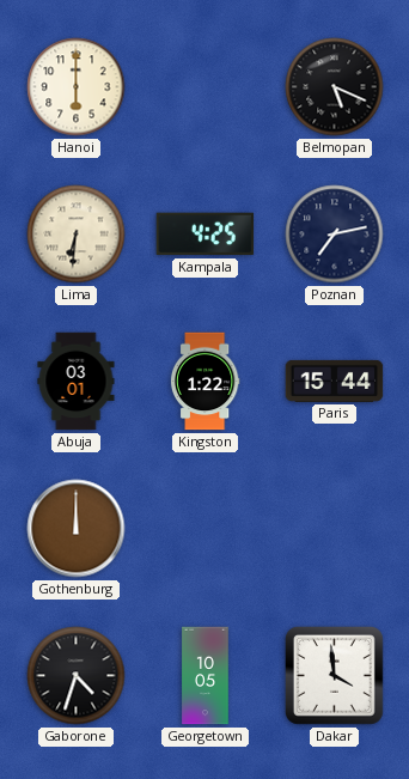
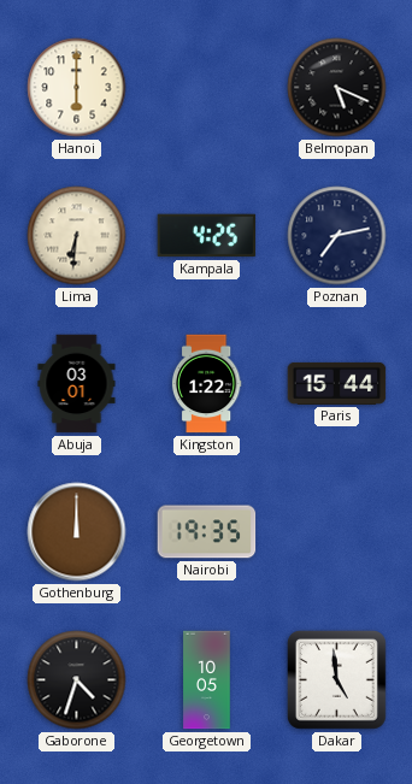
Nairobi: none -> 19:35 (207, 532)
Dakar: 3:59 -> 4:59 (336, 679)
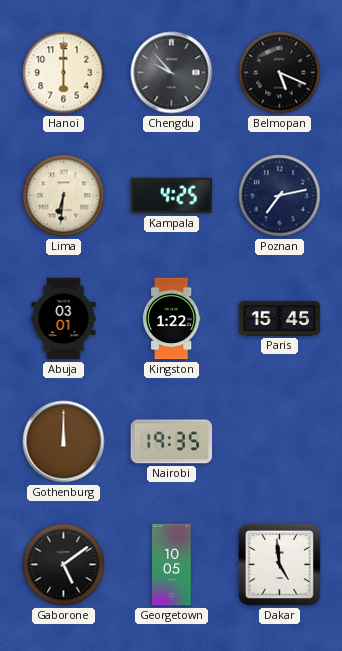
Chengdu: none -> 9:53 (172, 73)
Paris: 15:44 -> 15:45 (280, 318)
Gaborone: 4:33 -> 5:09 (64, 565)
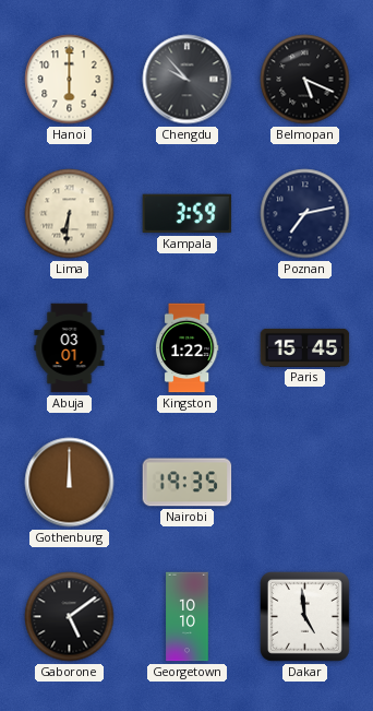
Kampala: 4:25 -> 3:59 (188, 214)
Georgetown: 10:05 -> 10:10 (188, 617)
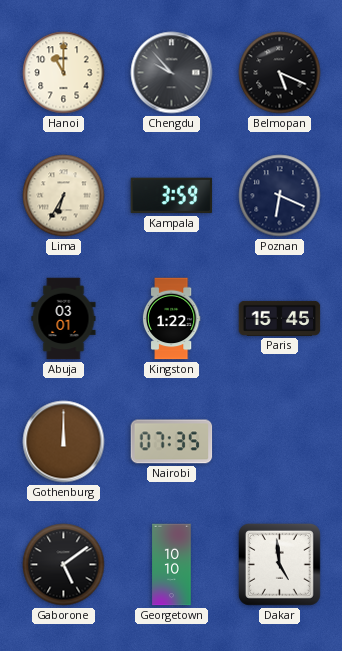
Hanoi: 6:00 -> 11:00 (64, 73)
Lima: 6:31 -> 6:35 (64, 196)
Poznan: 7:13 -> 6:19 (280, 196)
Nairobi: 19:35 -> 07:35 (172, 442)
